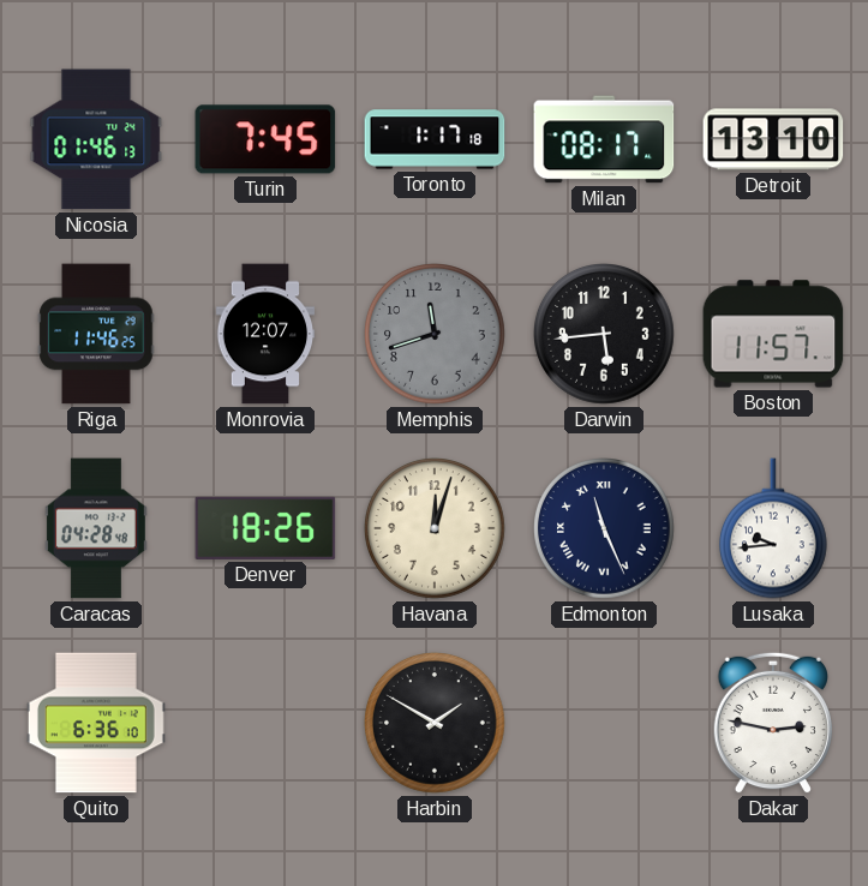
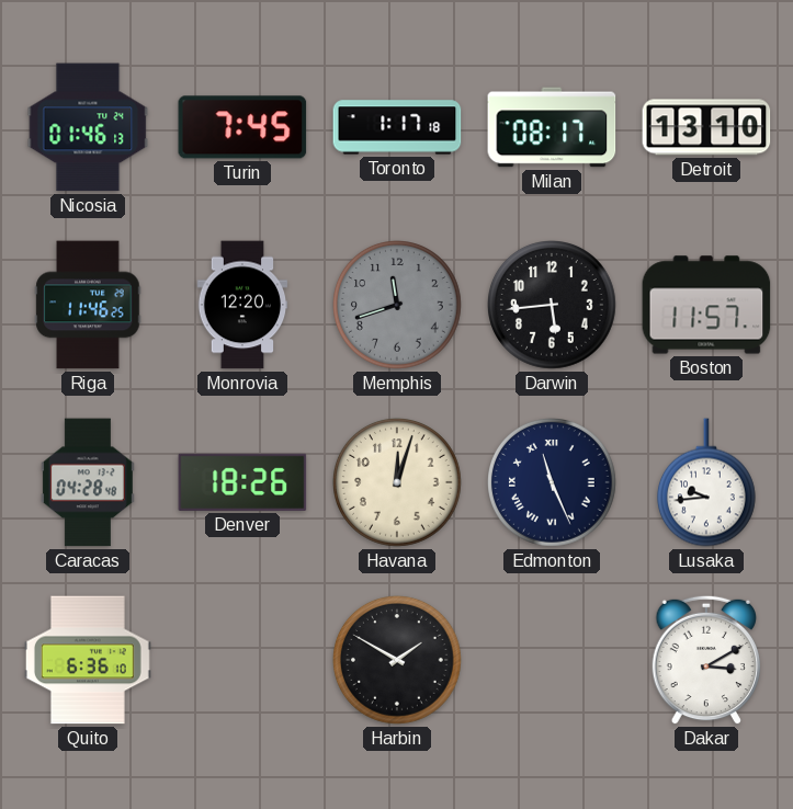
Monrovia: 12:07 -> 12:20 (242, 305)
Dakar: 2:47 -> 3:10 (705, 660)
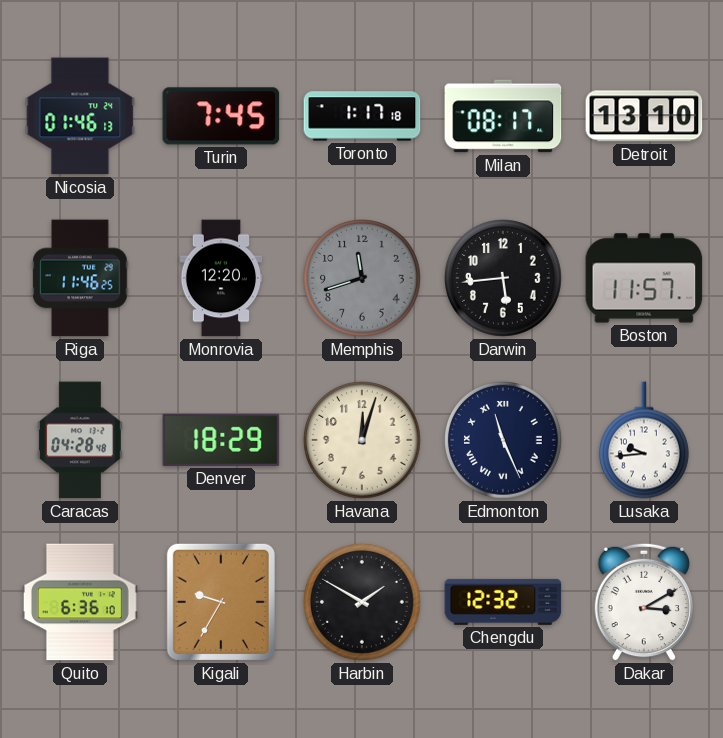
Denver: 18:26 -> 18:29 (221, 440)
Kigali: none -> 9:35 (221, 602)
Chengdu: none -> 12:32 (503, 602)
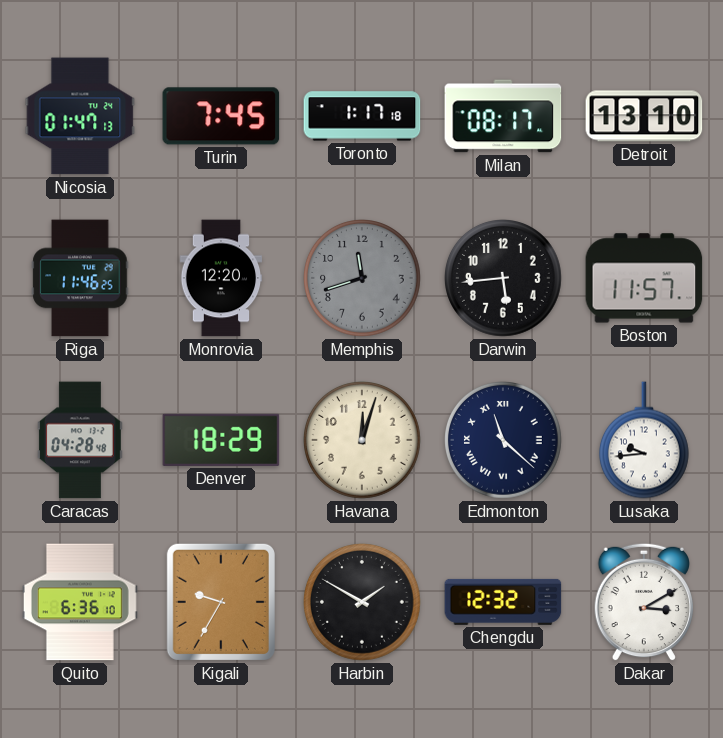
Nicosia: 01:46 -> 01:47 (80, 116)
Edmonton: 11:26 -> 11:22 (504, 441)
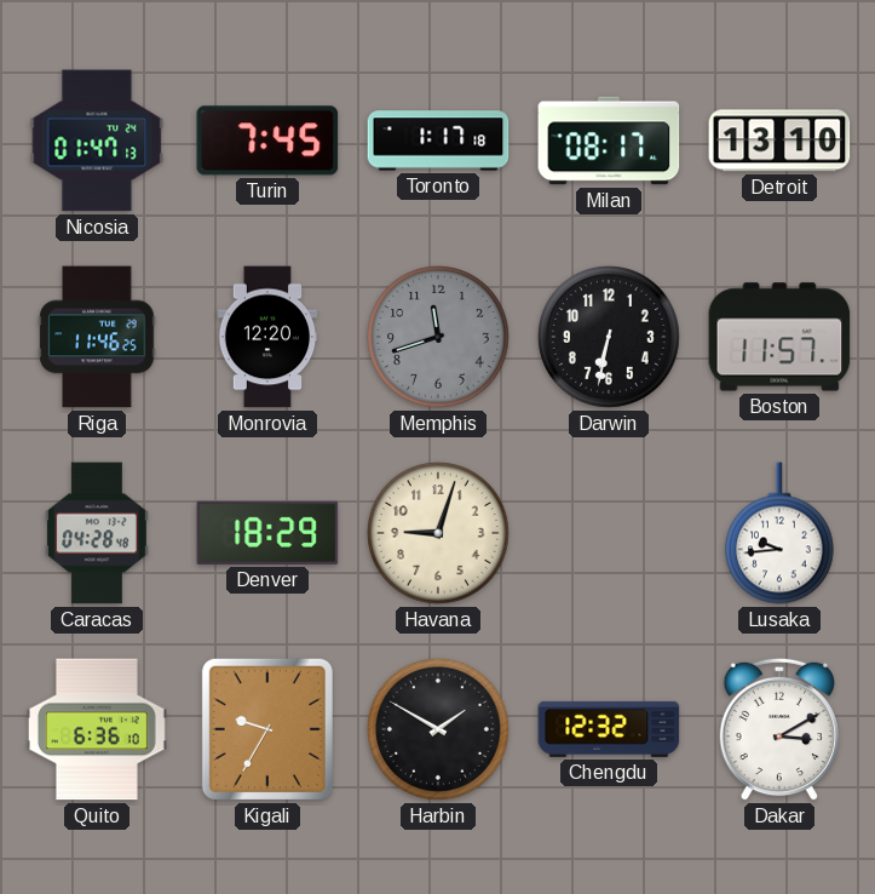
Darwin: 5:44 -> 6:32 (610, 338)
Havana: 12:03 -> 9:03 (439, 534)
Edmonton: 11:22 -> none (504, 441)
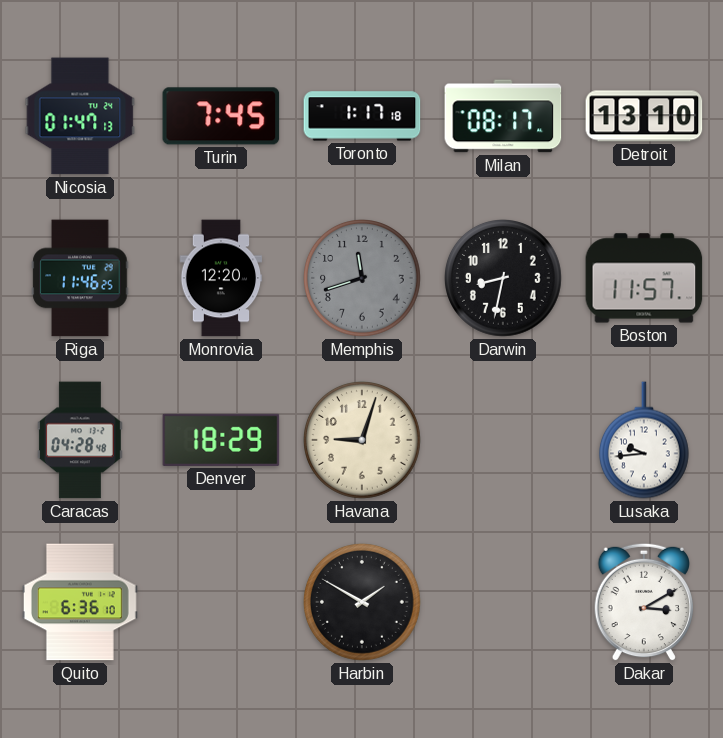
Darwin: 6:32 -> 8:32 (504, 279)
Kigali: 9:35 -> none (267, 729)
Chengdu: 12:32 -> none (609, 729)
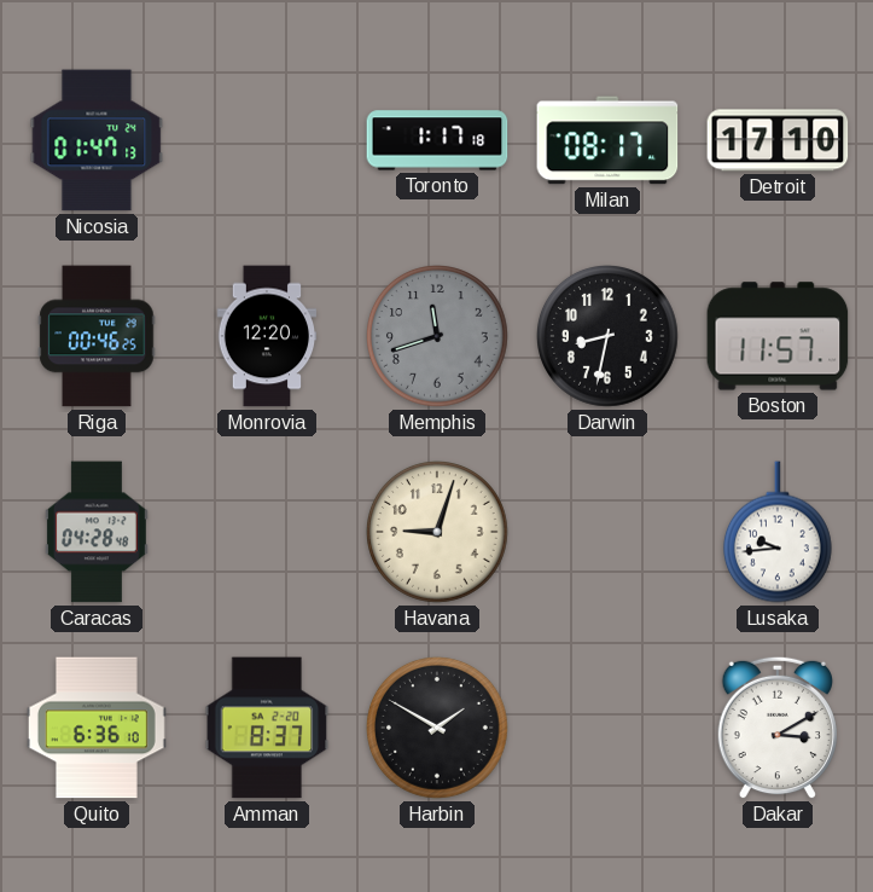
Turin: 7:45 -> none (221, 116)
Detroit: 13:10 -> 17:10 (778, 140)
Riga: 11:46 -> 00:46 (97, 336)
Denver: 18:29 -> none (221, 440)
Amman: none -> 8:37 (267, 728)
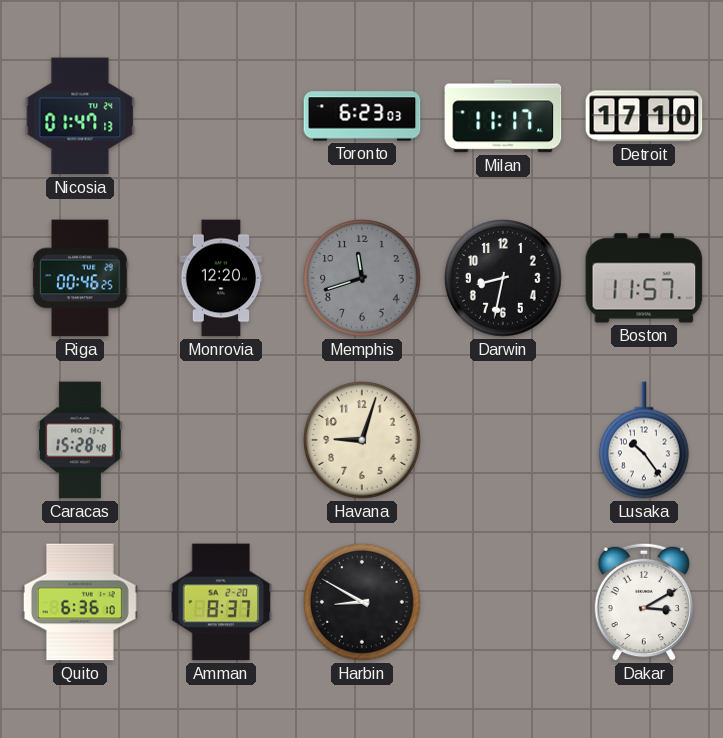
Toronto: 1:17 -> 6:23 (362, 116)
Milan: 08:17 -> 11:17 (503, 116)
Caracas: 04:28 -> 15:28 (80, 440)
Lusaka: 9:44 -> 10:24 (644, 440)
Harbin: 1:50 -> 8:50 (363, 603)
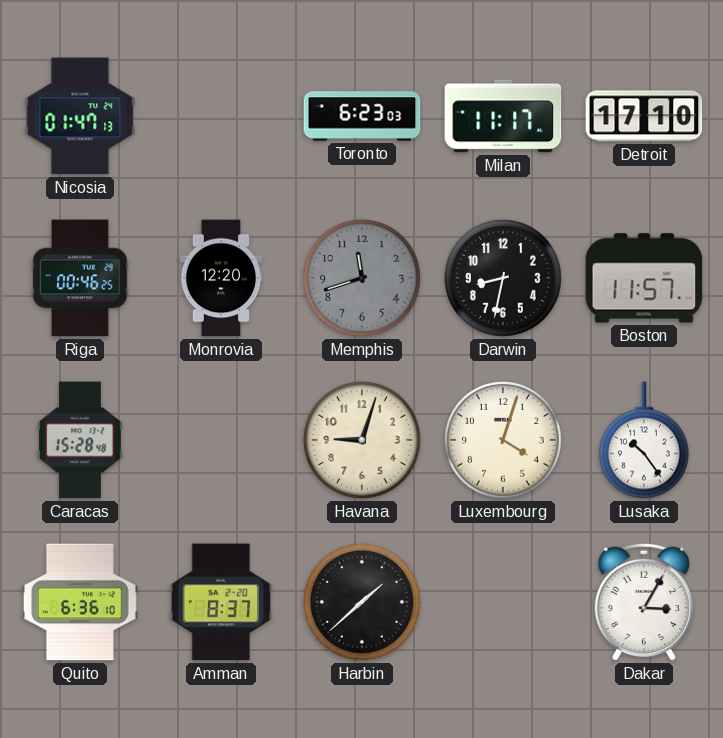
Luxembourg: none -> 4:03 (504, 441)
Harbin: 8:50 -> 1:38 (363, 603)
Dakar: 3:10 -> 3:05 (643, 602)
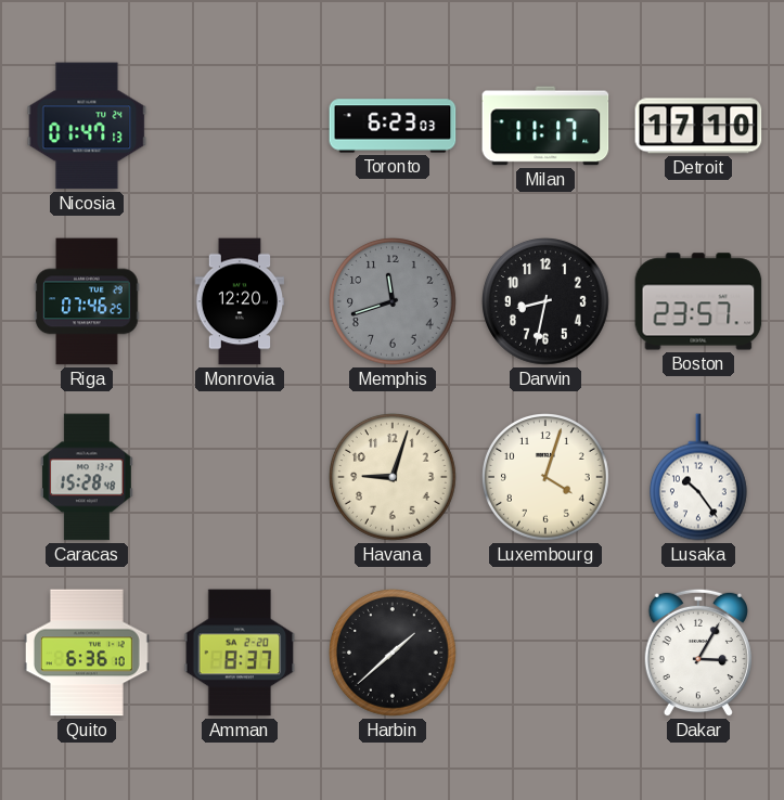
Riga: 00:46 -> 07:46 (87, 301)
Boston: 11:57 -> 23:57 (698, 301)
